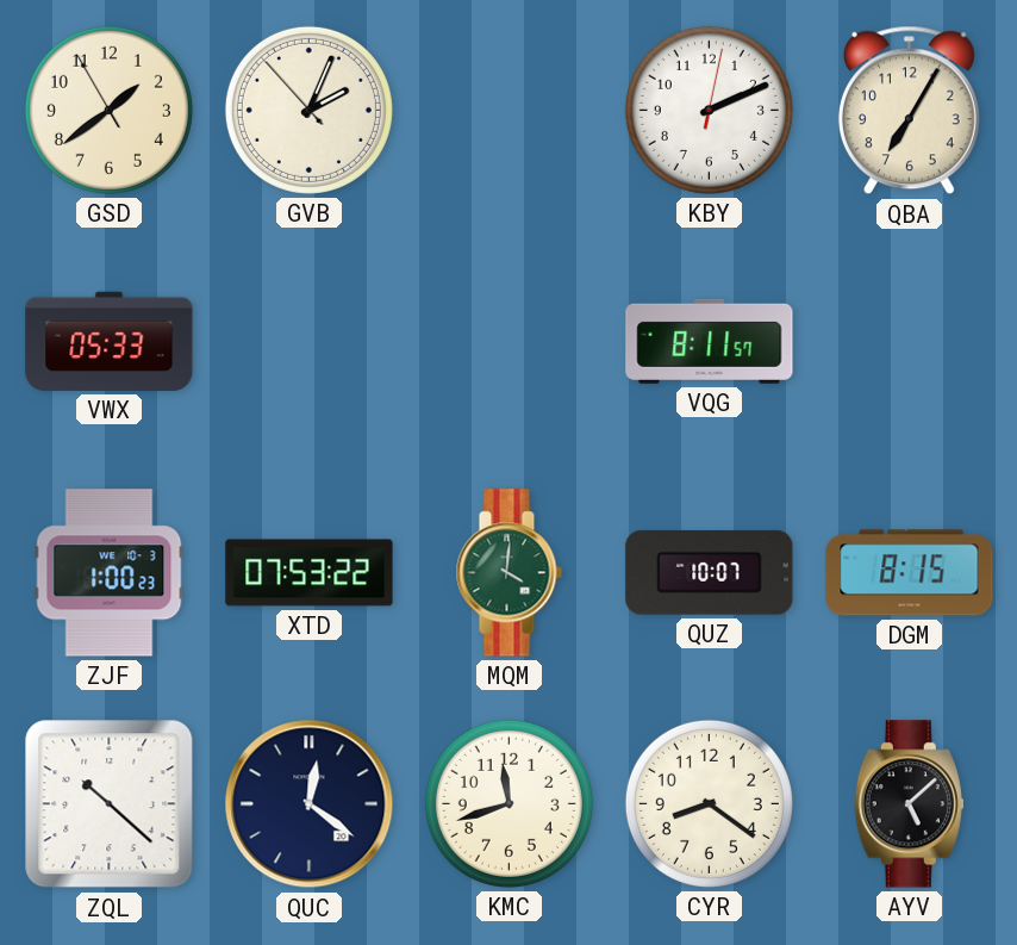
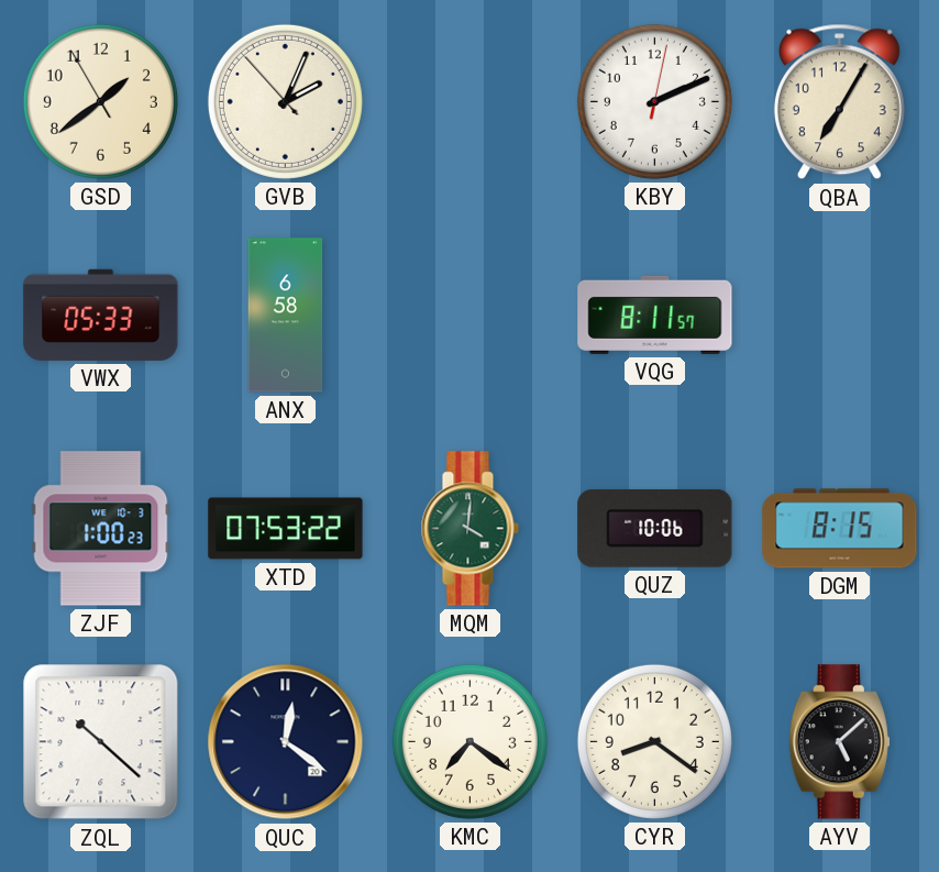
ANX: none -> 6:58 (286, 316)
QUZ: 10:07 -> 10:06 (655, 529)
KMC: 11:42 -> 7:21 (469, 741)
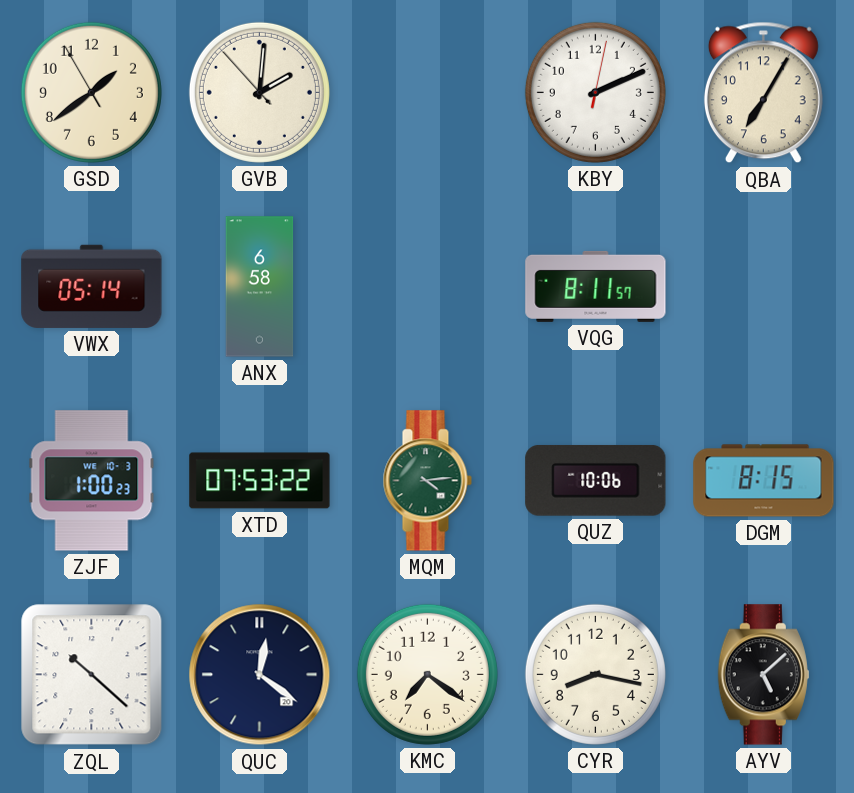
GVB: 2:03 -> 2:00 (259, 92)
VWX: 05:33 -> 05:14 (92, 286)
MQM: 4:01 -> 4:14 (427, 481)
CYR: 8:21 -> 8:17 (595, 674)
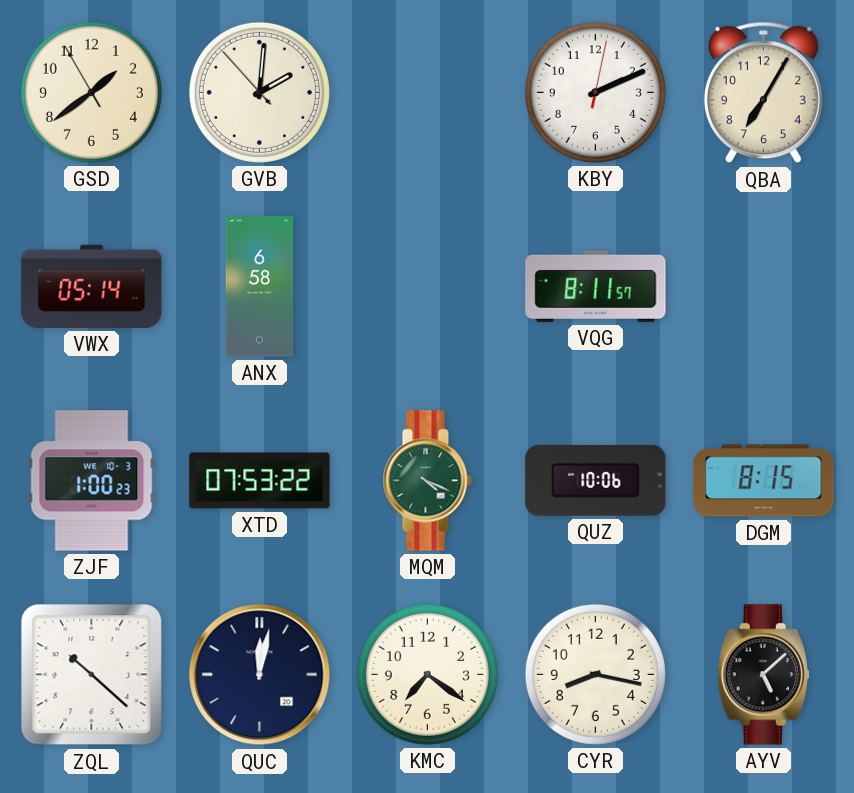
MQM: 4:14 -> 4:19 (427, 481)
QUC: 12:21 -> 12:02 (260, 675)
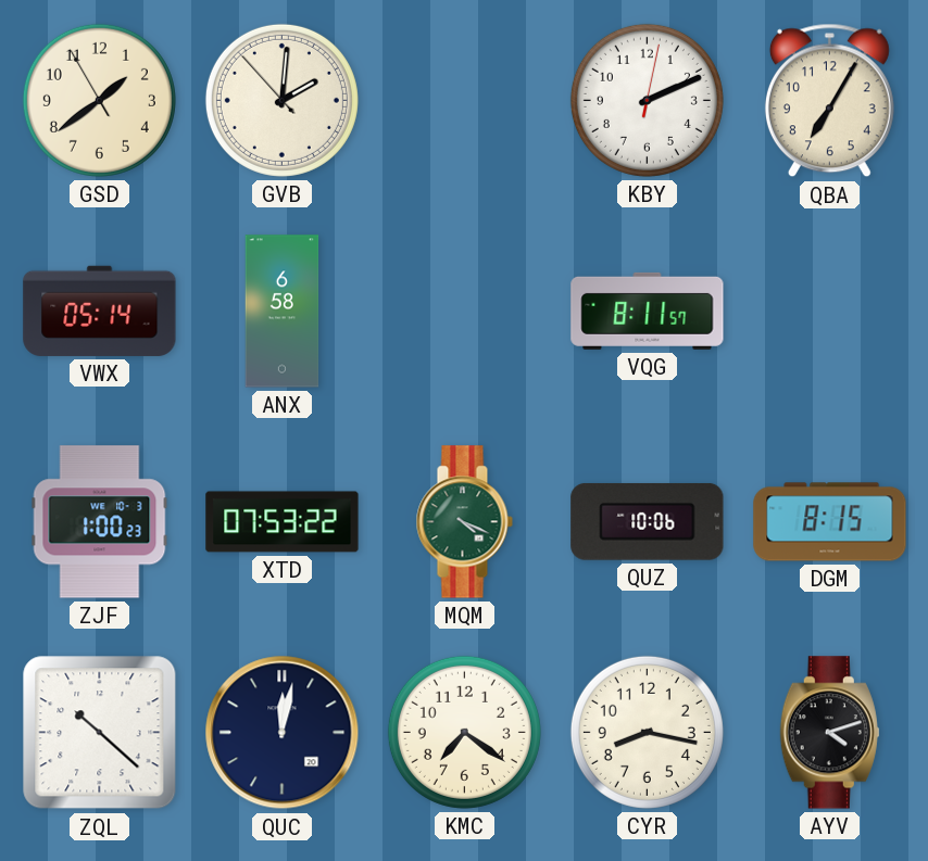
AYV: 5:08 -> 4:12 (829, 733)
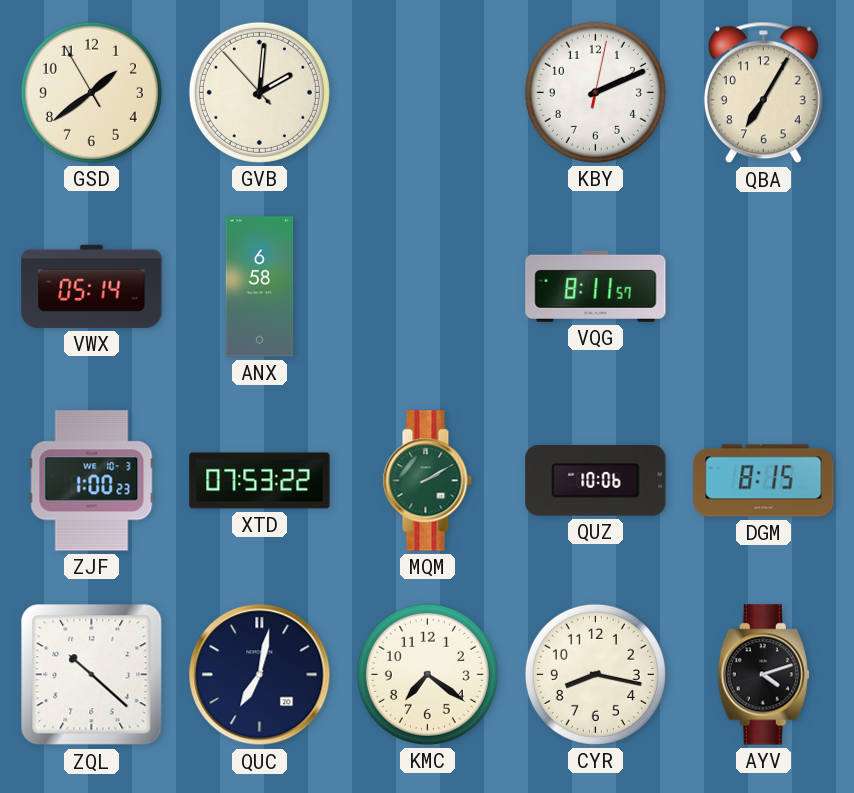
MQM: 4:19 -> 2:10 (427, 481)
QUC: 12:02 -> 7:02 (260, 675)
